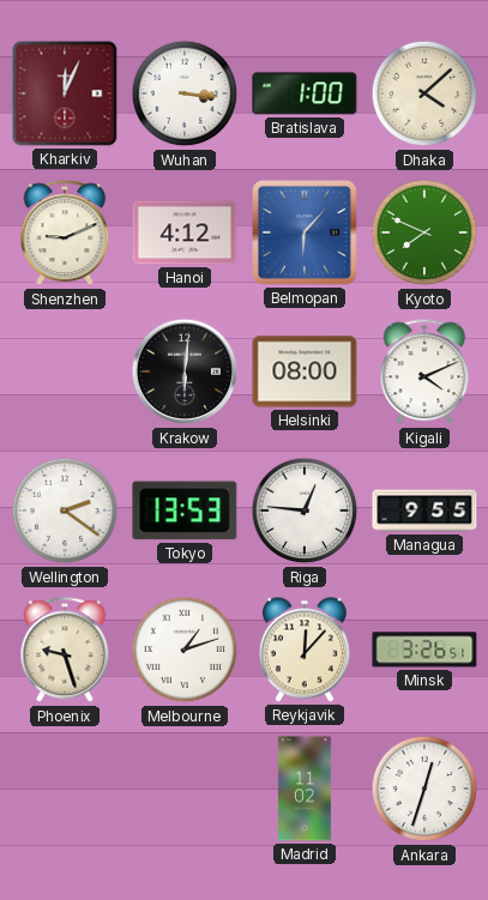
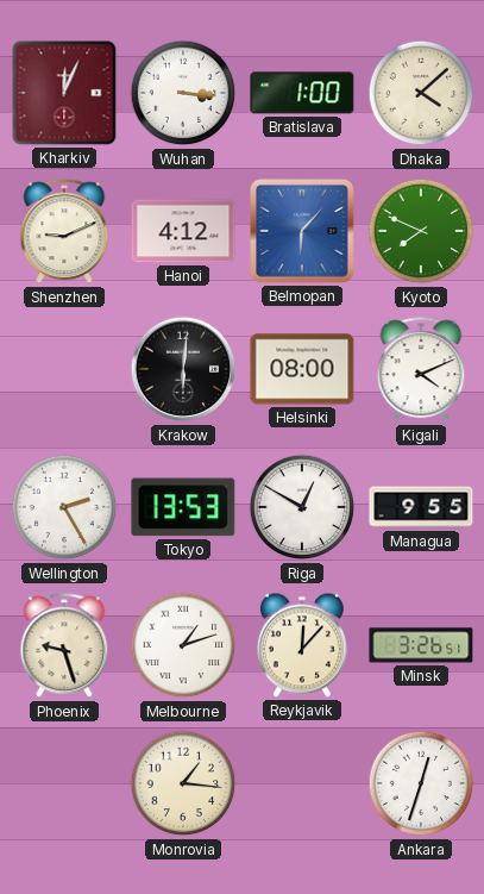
Wellington: 2:21 -> 2:25 (64, 507)
Riga: 12:46 -> 12:50 (302, 507)
Monrovia: none -> 1:16 (183, 783)
Madrid: 11:02 -> none (305, 789)
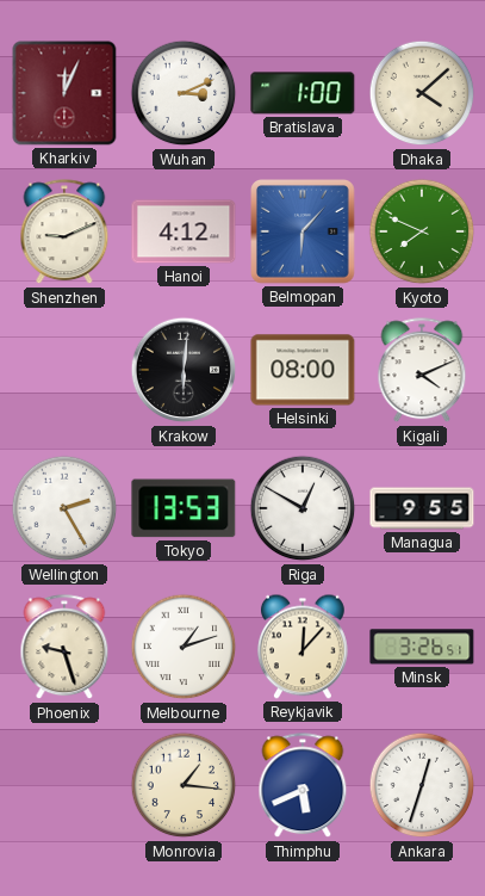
Wuhan: 3:16 -> 3:11 (184, 93)
Thimphu: none -> 5:41 (303, 786)
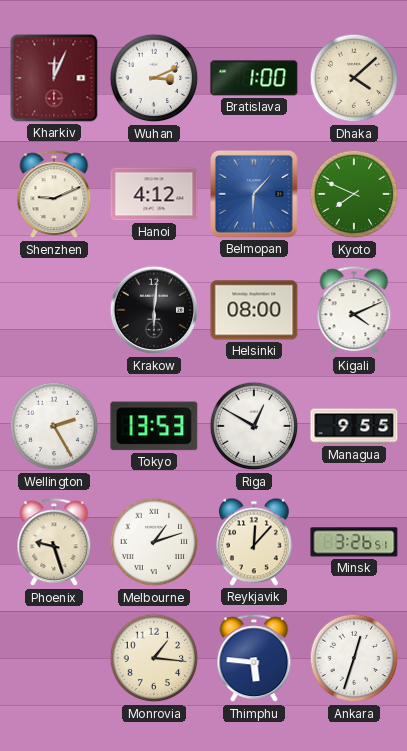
Thimphu: 5:41 -> 5:46 (254, 659)
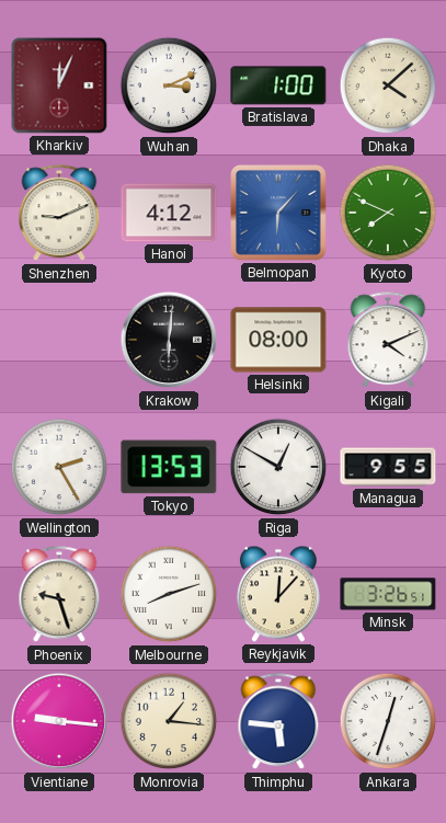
Melbourne: 1:12 -> 8:12 (169, 594)
Vientiane: none -> 9:16 (59, 721)
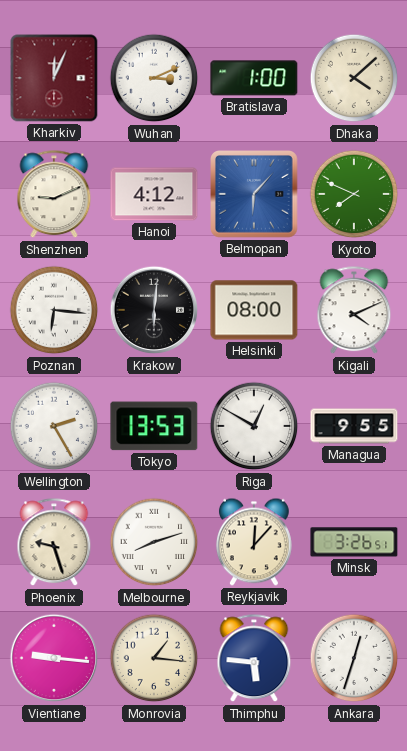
Poznan: none -> 6:16 (54, 310)
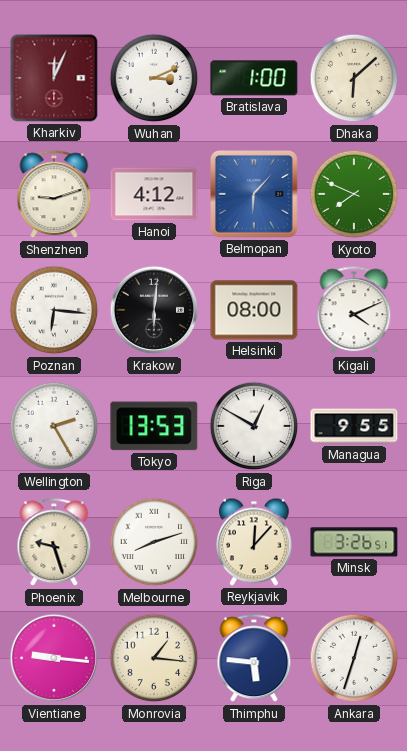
Dhaka: 4:08 -> 6:08 (354, 78)
Shenzhen: 9:11 -> 9:12 (54, 195)
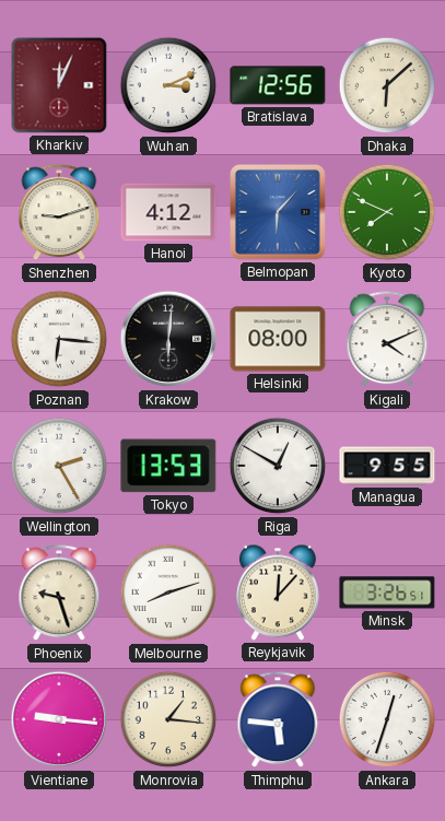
Bratislava: 1:00 -> 12:56 (278, 85)
